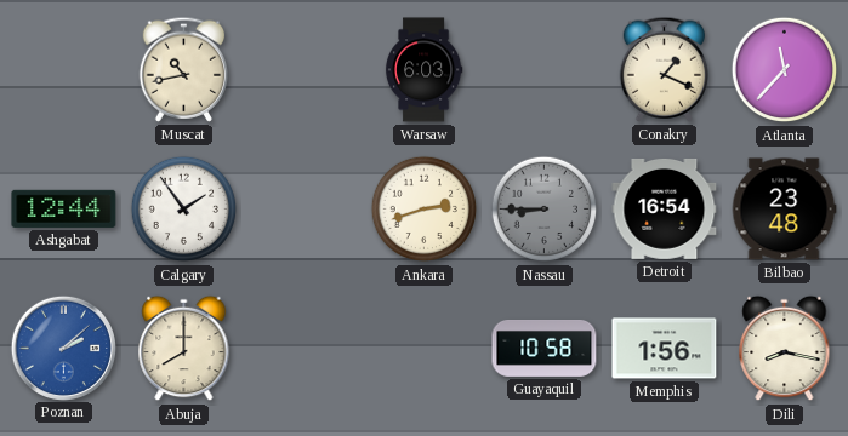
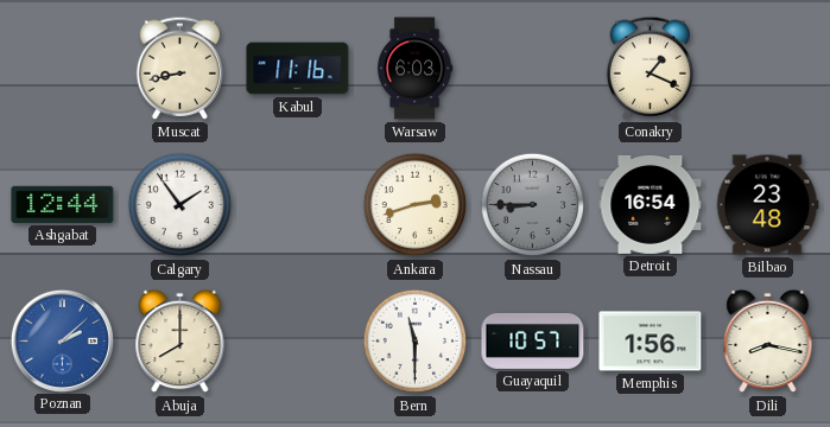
Muscat: 10:43 -> 8:43 (180, 68)
Kabul: none -> 11:16 (298, 69)
Atlanta: 11:37 -> none (785, 70)
Bern: none -> 11:30 (416, 342)
Guayaquil: 10:58 -> 10:57 (533, 342)
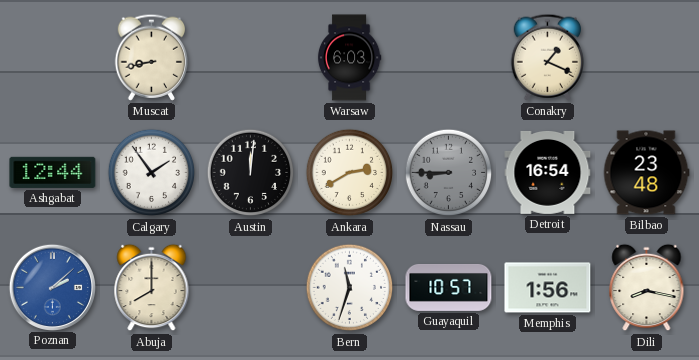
Kabul: 11:16 -> none (298, 69)
Austin: none -> 12:01 (251, 173)
Ankara: 2:42 -> 2:40 (350, 173)
Bern: 11:30 -> 11:33 (350, 288)
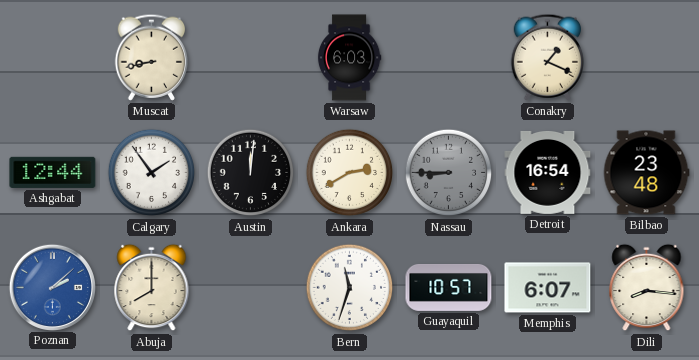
Memphis: 1:56 -> 6:07 (548, 288)
Dili: 8:17 -> 8:16 (647, 288)
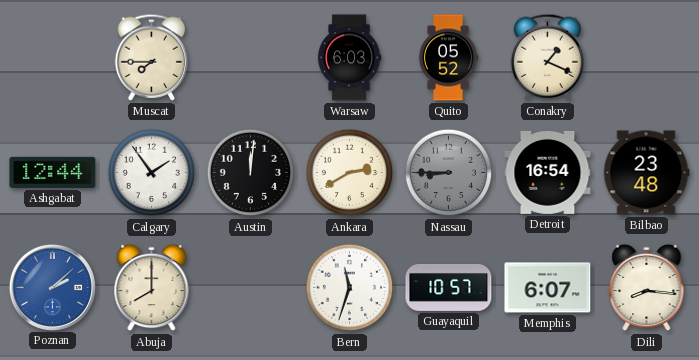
Muscat: 8:43 -> 7:45 (152, 57)
Quito: none -> 05:52 (448, 58)
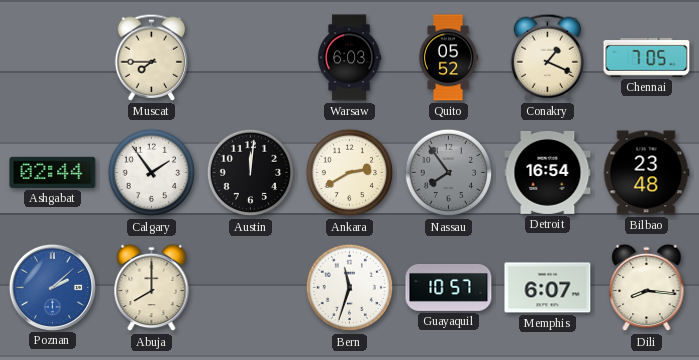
Chennai: none -> 7:05 (647, 57)
Ashgabat: 12:44 -> 02:44 (53, 172)
Nassau: 8:45 -> 7:54 (449, 173)
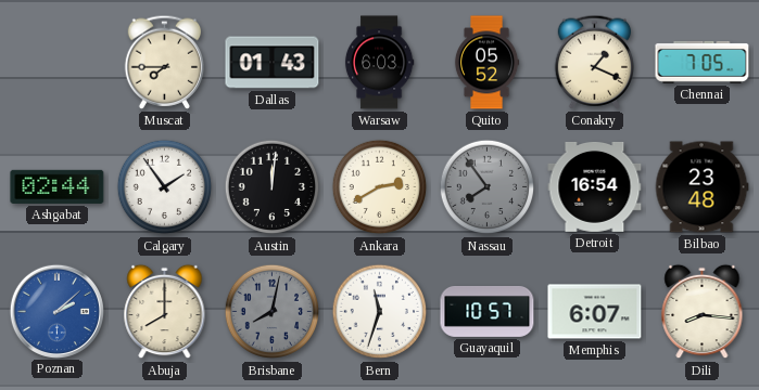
Dallas: none -> 01:43 (273, 63)
Brisbane: none -> 8:02 (273, 312)
